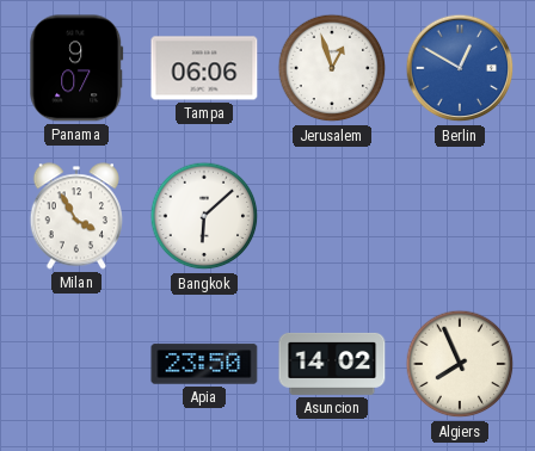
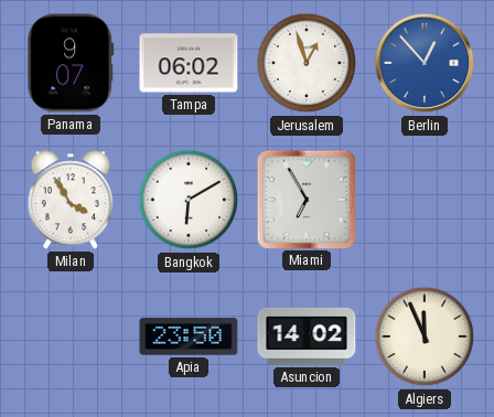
Tampa: 06:06 -> 06:02 (189, 63)
Berlin: 12:50 -> 12:53 (425, 63)
Bangkok: 6:08 -> 6:10 (189, 200)
Miami: none -> 6:55 (305, 199)
Algiers: 7:56 -> 11:56 (425, 336)
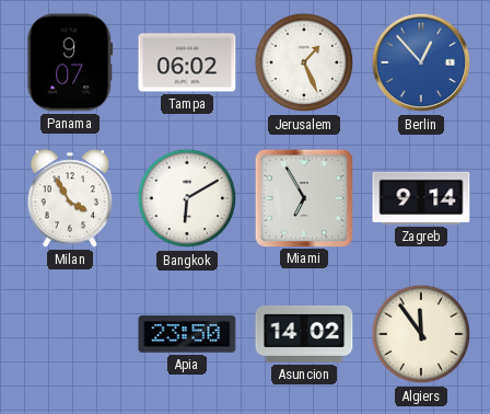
Jerusalem: 12:57 -> 1:26 (304, 62)
Zagreb: none -> 9:14 (421, 198)
Algiers: 11:56 -> 11:54 (421, 334)
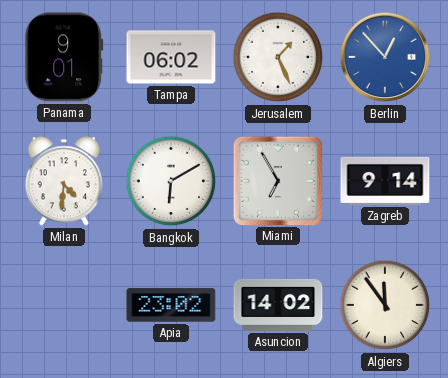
Panama: 9:07 -> 9:01 (64, 57)
Milan: 3:55 -> 4:31 (63, 181)
Apia: 23:50 -> 23:02 (171, 305)
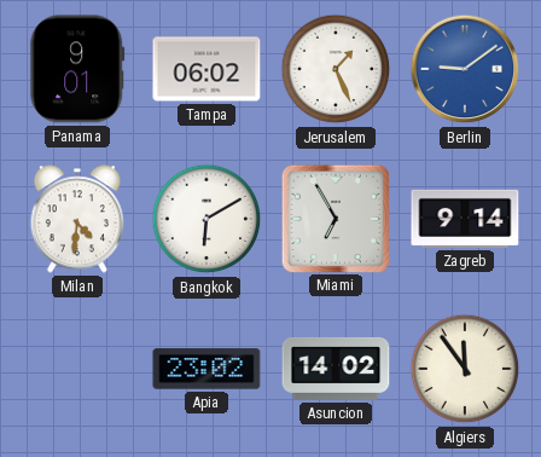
Berlin: 12:53 -> 9:09 (465, 69)
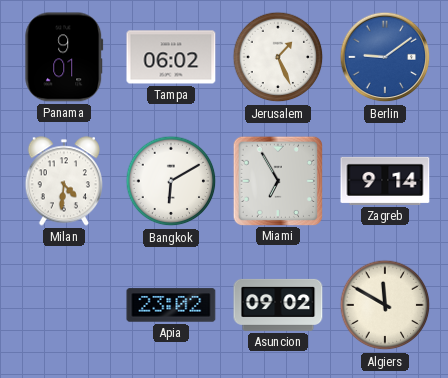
Asuncion: 14:02 -> 09:02 (278, 305)
Algiers: 11:54 -> 11:50 (385, 305)
